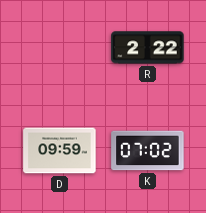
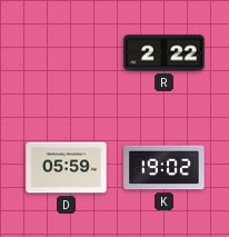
D: 09:59 -> 05:59 (67, 168)
K: 07:02 -> 19:02 (165, 168)
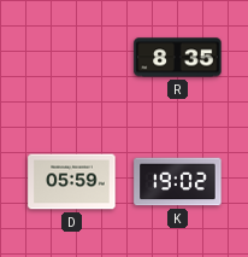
R: 2:22 -> 8:35 (178, 58)
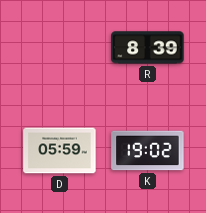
R: 8:35 -> 8:39 (148, 48)
